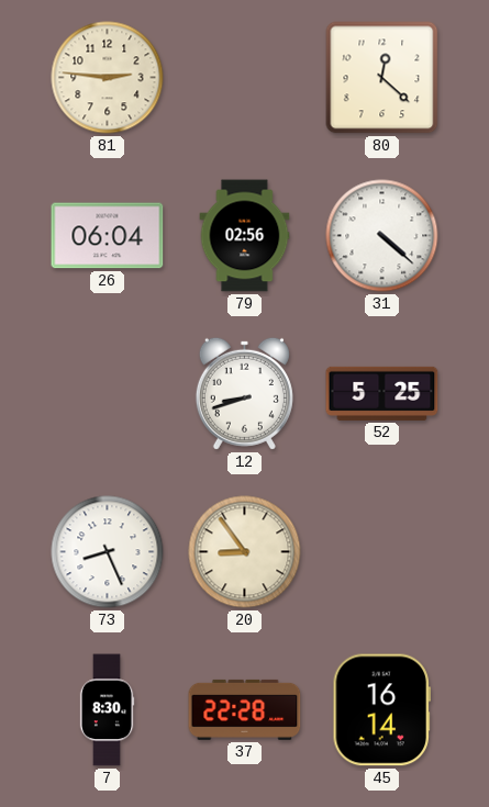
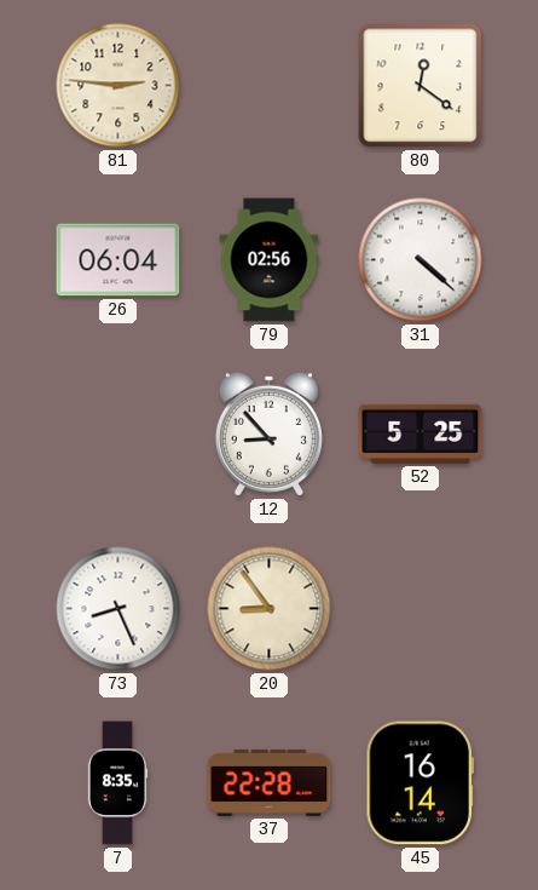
80: 12:22 -> 12:21 (421, 86)
12: 8:42 -> 8:53 (268, 433)
7: 8:30 -> 8:35 (117, 783)
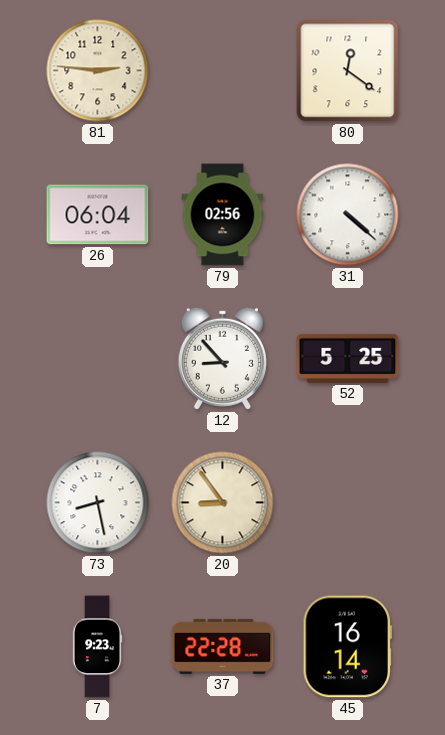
73: 8:26 -> 8:28 (98, 503)
7: 8:35 -> 9:23 (97, 647)
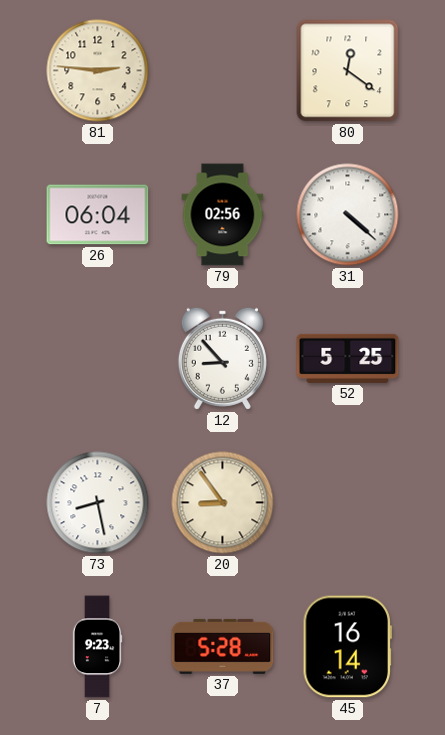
37: 22:28 -> 5:28 (223, 646)
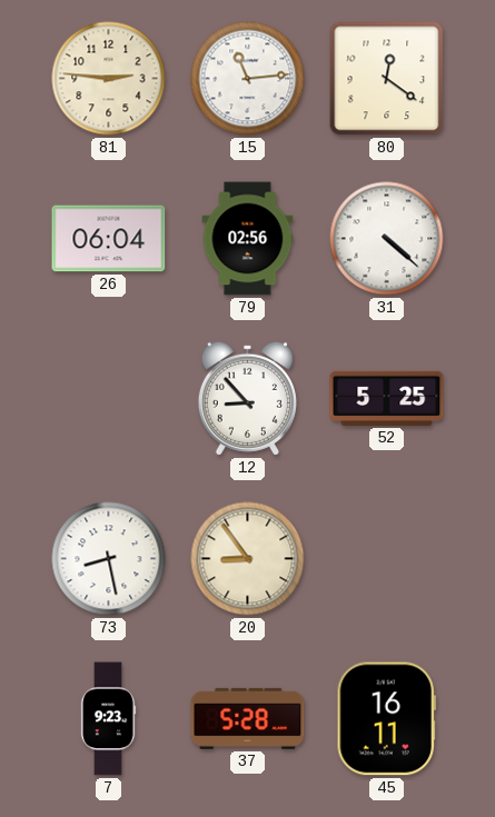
15: none -> 11:14 (248, 79)
45: 16:14 -> 16:11 (386, 719)
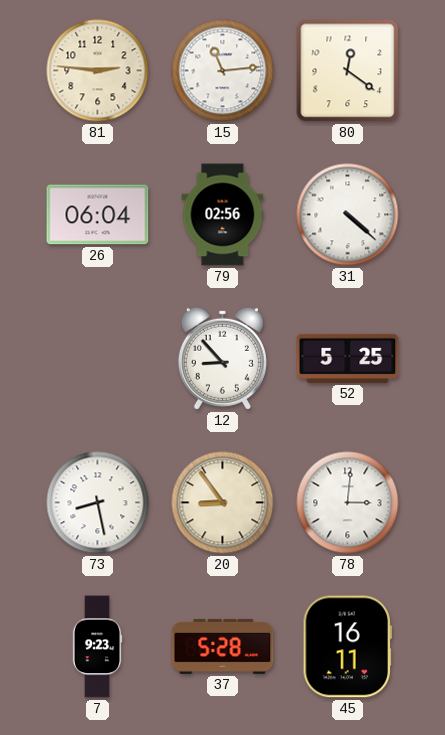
78: none -> 3:01 (348, 503)
